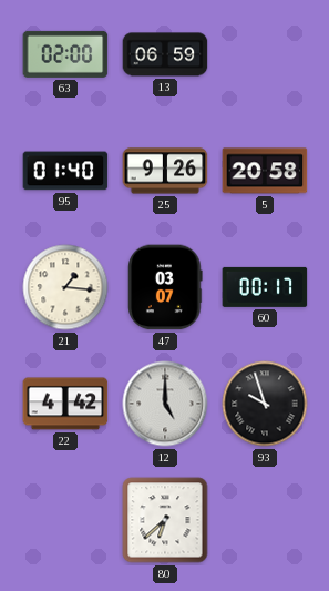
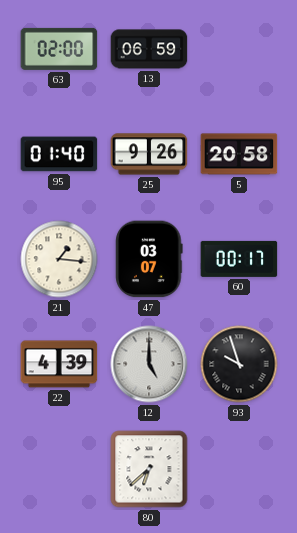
22: 4:42 -> 4:39 (59, 364)
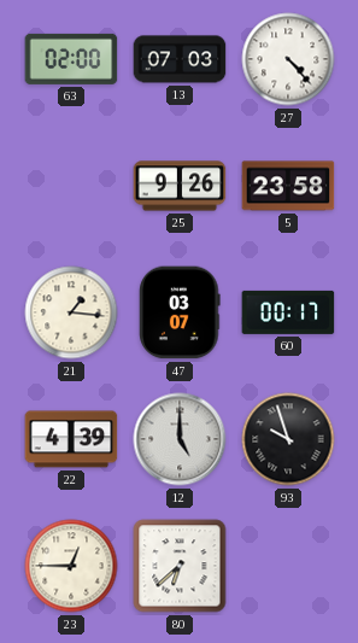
13: 06:59 -> 07:03 (180, 59)
27: none -> 4:23 (288, 59)
95: 01:40 -> none (59, 154)
5: 20:58 -> 23:58 (288, 186)
23: none -> 12:45 (71, 566)
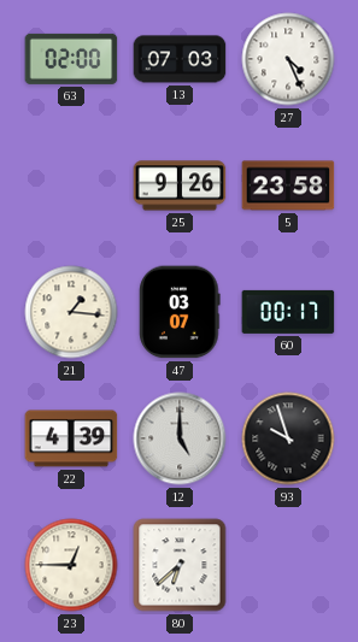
27: 4:23 -> 4:26 (288, 59)
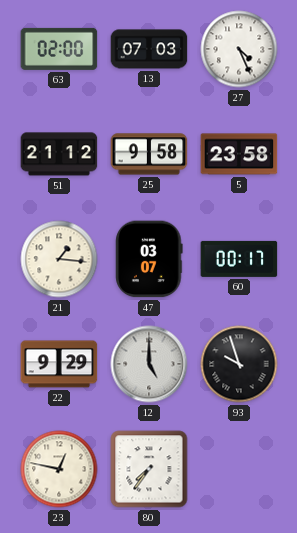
51: none -> 21:12 (59, 154)
25: 9:26 -> 9:58 (149, 154)
22: 4:39 -> 9:29 (59, 364)
23: 12:45 -> 12:47 (59, 469)
80: 6:38 -> 7:36 (149, 469)
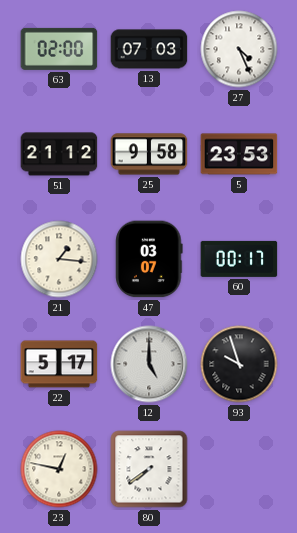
5: 23:58 -> 23:53 (239, 154)
22: 9:29 -> 5:17 (59, 364)
80: 7:36 -> 7:39 (149, 469)
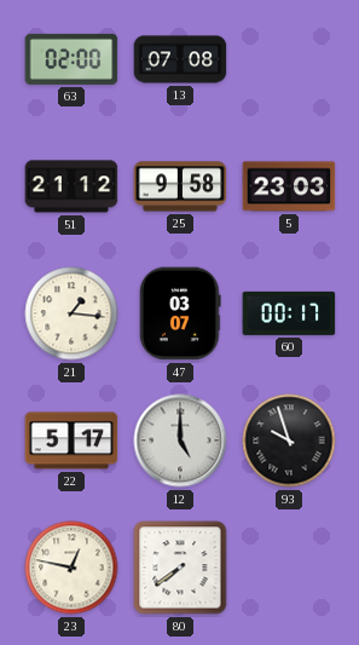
13: 07:03 -> 07:08 (180, 59)
27: 4:26 -> none (239, 49)
5: 23:53 -> 23:03 (289, 186)
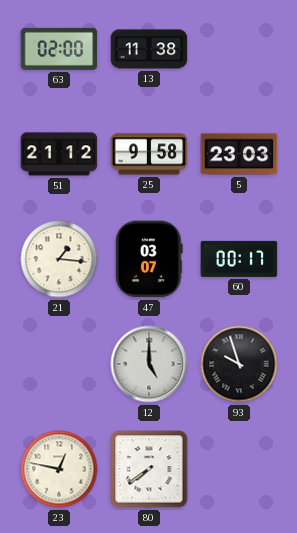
13: 07:08 -> 11:38 (149, 49)
22: 5:17 -> none (71, 440)
